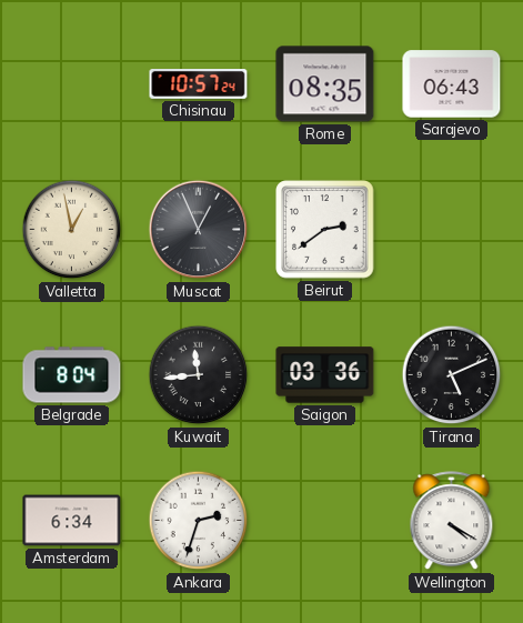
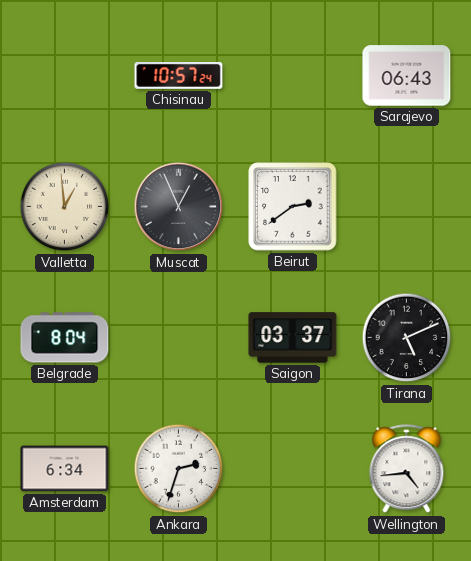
Rome: 08:35 -> none (325, 84)
Valletta: 12:58 -> 12:59 (65, 207)
Kuwait: 11:44 -> none (199, 375)
Saigon: 03:36 -> 03:37 (293, 338)
Wellington: 4:20 -> 4:44 (407, 469)
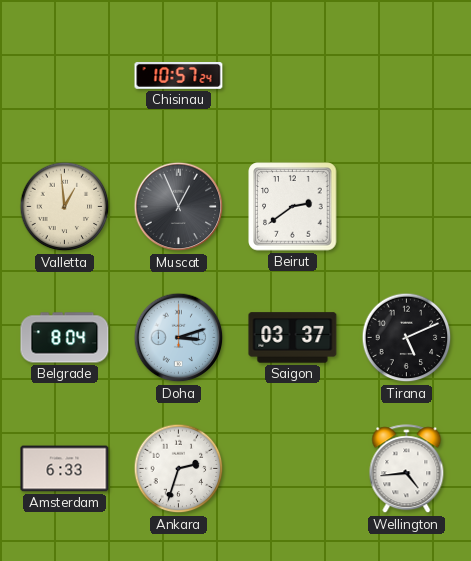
Sarajevo: 06:43 -> none (407, 76)
Doha: none -> 3:12 (179, 338)
Amsterdam: 6:34 -> 6:33 (65, 469)
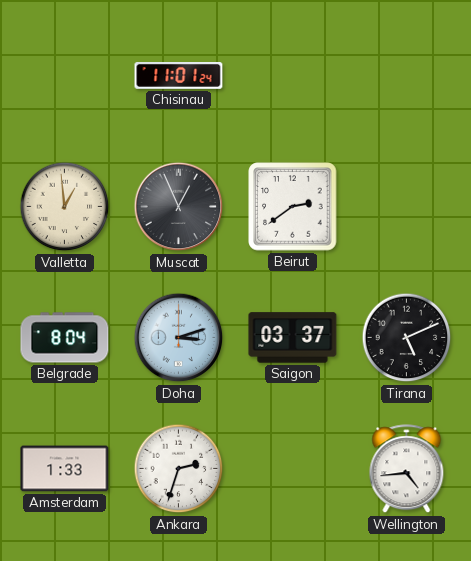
Chisinau: 10:57 -> 11:01 (179, 76)
Amsterdam: 6:33 -> 1:33 (65, 469)
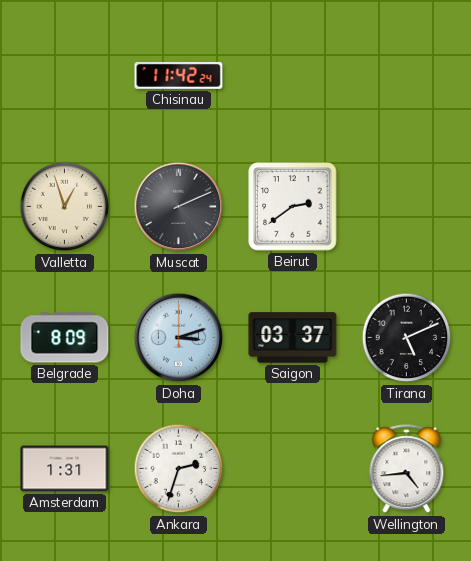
Chisinau: 11:01 -> 11:42 (179, 76)
Valletta: 12:59 -> 12:57 (65, 207)
Muscat: 12:56 -> 2:11 (179, 207)
Belgrade: 8:04 -> 8:09 (65, 338)
Amsterdam: 1:33 -> 1:31 (65, 469)
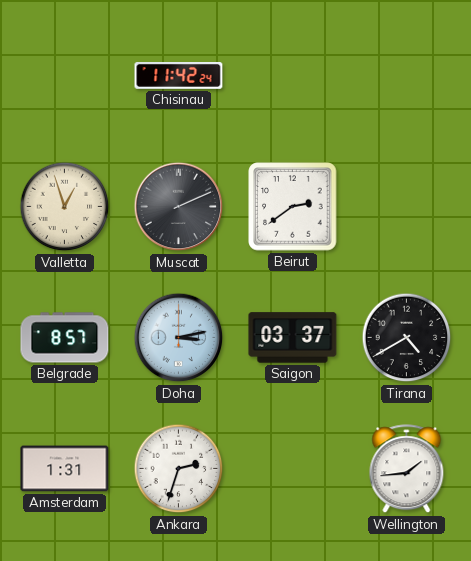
Belgrade: 8:09 -> 8:57 (65, 338)
Doha: 3:12 -> 3:13 (179, 338)
Tirana: 5:11 -> 4:40 (407, 338)
Wellington: 4:44 -> 1:44 (407, 469)
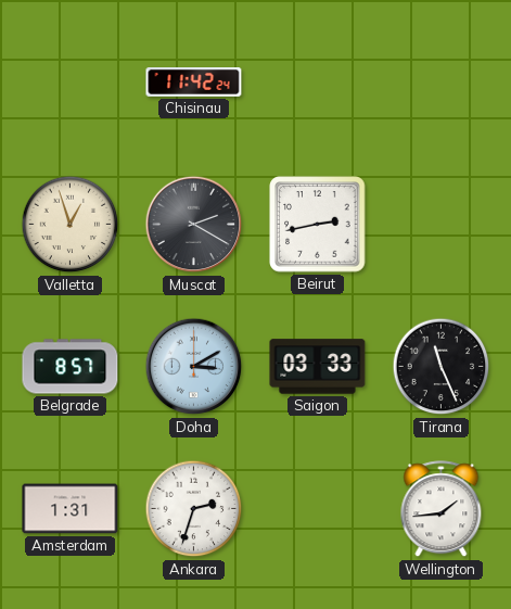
Muscat: 2:11 -> 2:20 (194, 225)
Beirut: 2:39 -> 2:43 (318, 225)
Doha: 3:13 -> 3:10 (194, 367)
Saigon: 03:37 -> 03:33 (318, 367)
Tirana: 4:40 -> 11:26 (442, 367)
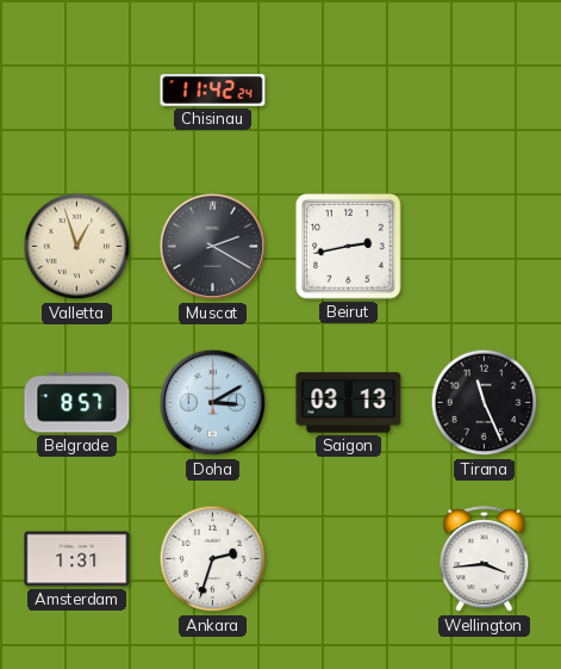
Saigon: 03:33 -> 03:13 (349, 403)
Wellington: 1:44 -> 3:44 (485, 559)
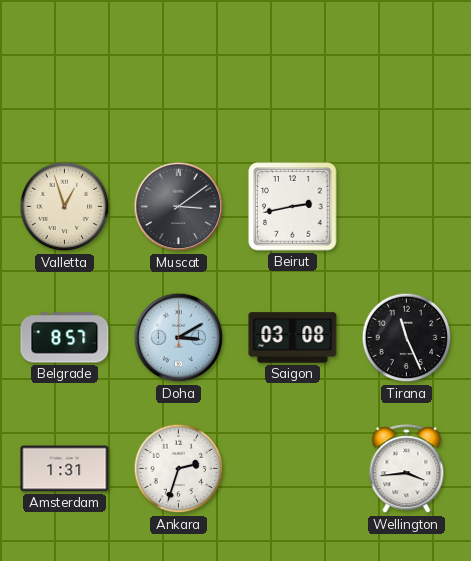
Chisinau: 11:42 -> none (213, 91)
Muscat: 2:20 -> 3:09 (179, 207)
Saigon: 03:13 -> 03:08 (293, 338)
